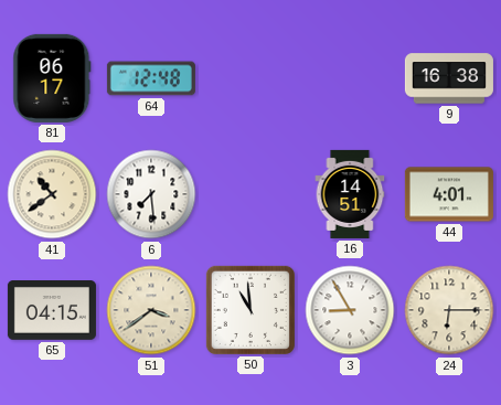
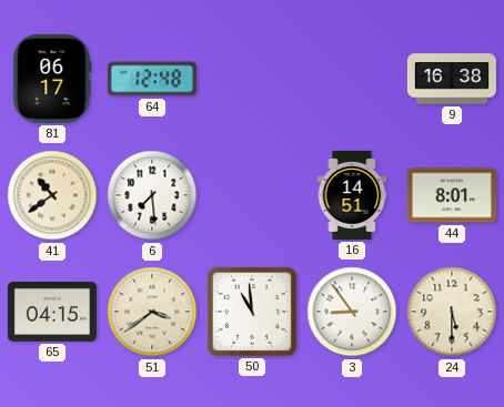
44: 4:01 -> 8:01 (452, 195)
3: 8:55 -> 8:54 (352, 312)
24: 6:15 -> 5:30 (452, 312)
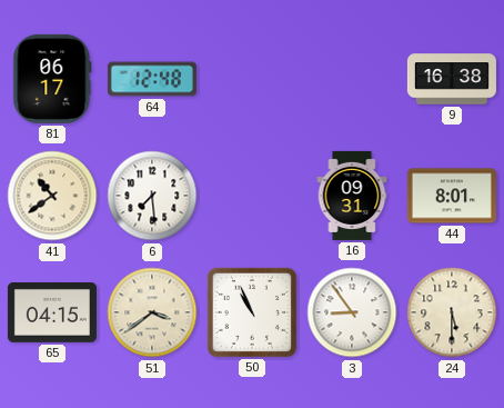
16: 14:51 -> 09:31 (352, 196)
50: 10:59 -> 10:56 (252, 312)
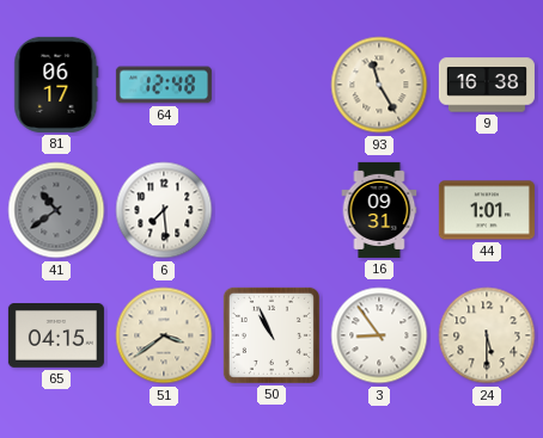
93: none -> 11:25 (379, 85)
41 dial: cream -> grey (56, 210)
44: 8:01 -> 1:01 (487, 210)
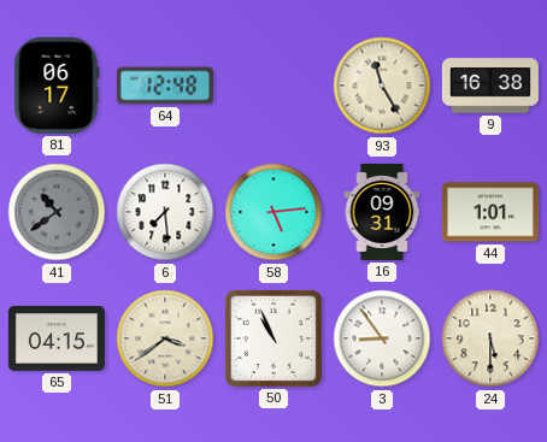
58: none -> 5:14 (273, 212)
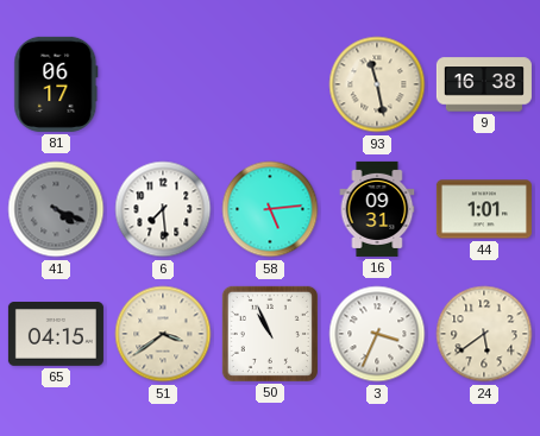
64: 12:48 -> none (165, 86)
93: 11:25 -> 11:28 (377, 84)
41: 10:39 -> 4:19 (56, 209)
3: 8:54 -> 3:34 (377, 334)
24: 5:30 -> 5:39 (484, 334)
